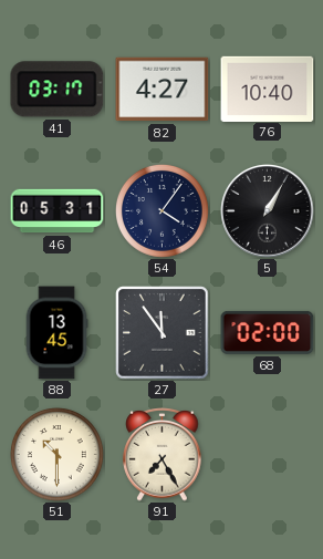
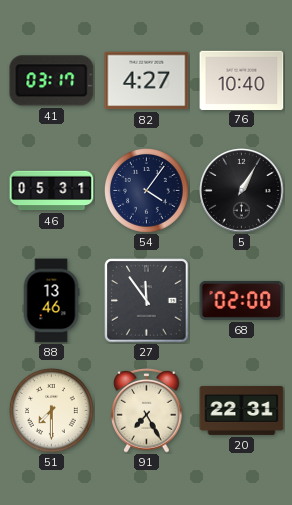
88: 13:45 -> 13:46 (51, 301)
51: 10:30 -> 7:30 (52, 411)
20: none -> 22:31 (242, 410)
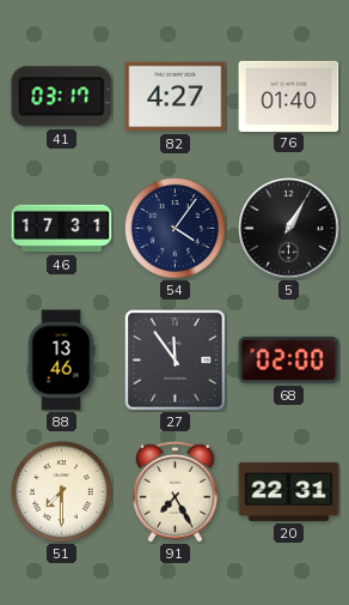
76: 10:40 -> 01:40 (289, 96)
46: 05:31 -> 17:31 (62, 229)
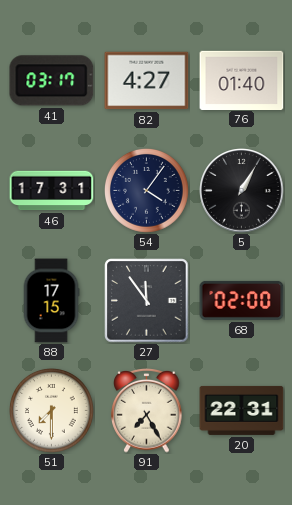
88: 13:46 -> 17:15 (51, 301)
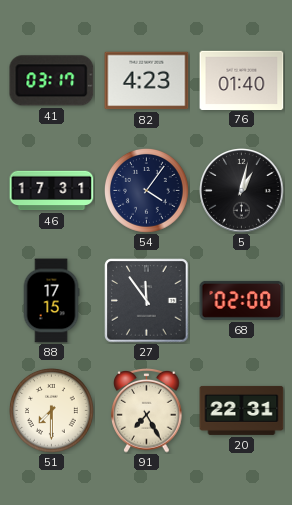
82: 4:27 -> 4:23 (147, 81)
5: 1:05 -> 1:02 (242, 191)
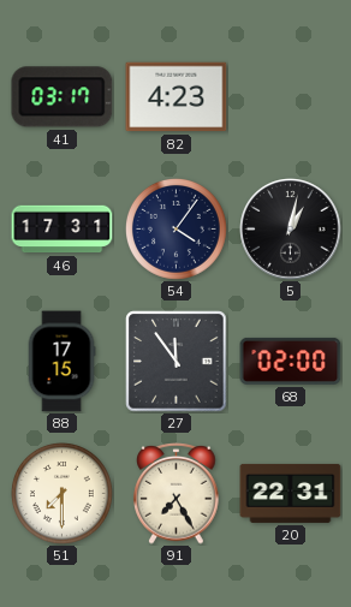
76: 01:40 -> none (242, 80)
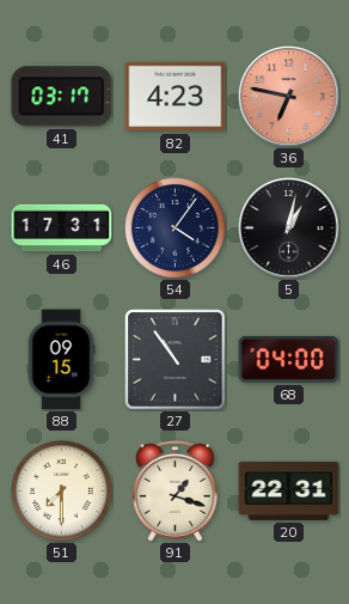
36: none -> 6:47 (289, 97)
88: 17:15 -> 09:15 (61, 360)
27: 11:54 -> 10:54 (176, 360)
68: 02:00 -> 04:00 (289, 359)
91: 7:25 -> 1:18 (176, 492)
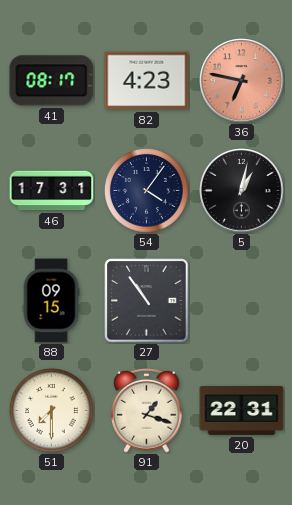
41: 03:17 -> 08:17 (52, 81)
68: 04:00 -> none (289, 359)
